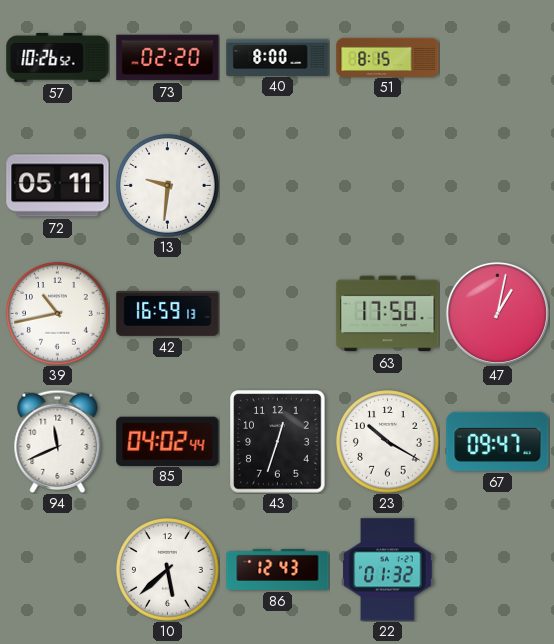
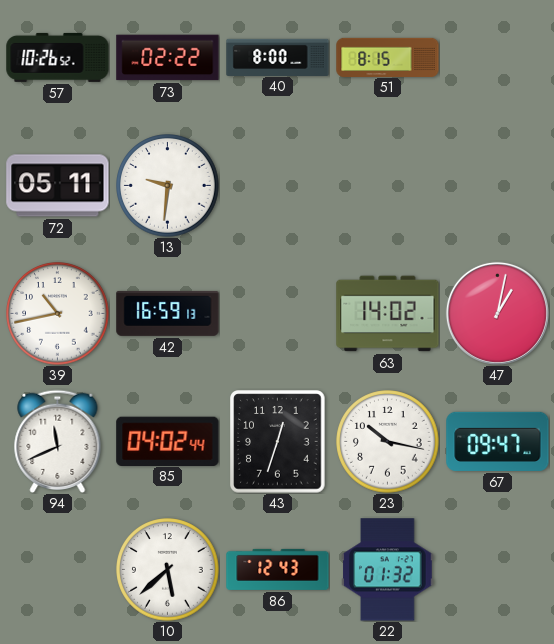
73: 02:20 -> 02:22 (168, 58)
63: 17:50 -> 14:02 (388, 314)
23: 10:20 -> 10:17 (388, 442)
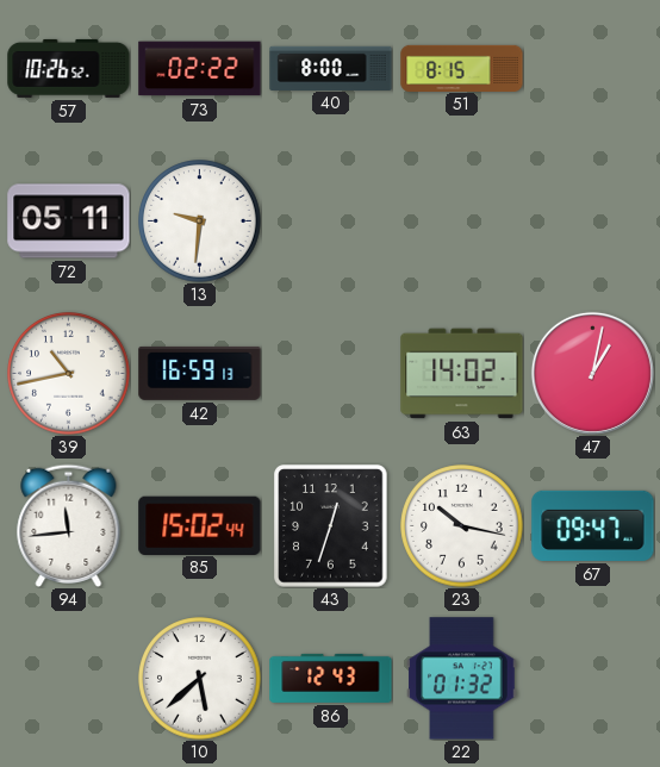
94: 11:41 -> 11:44 (69, 525)
85: 04:02 -> 15:02 (200, 525)
